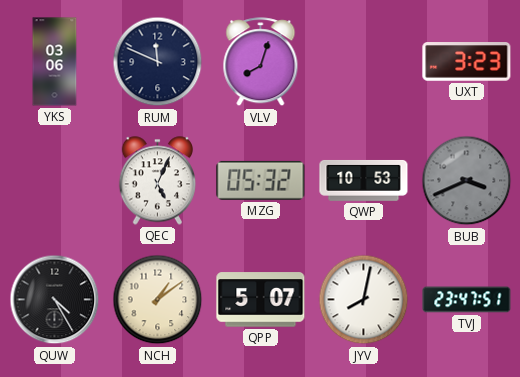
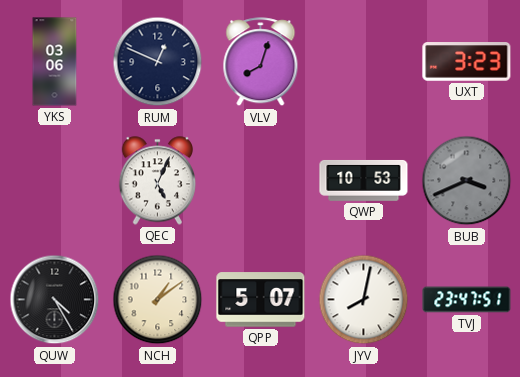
RUM: 11:49 -> 12:49 (158, 62)
MZG: 05:32 -> none (261, 180)
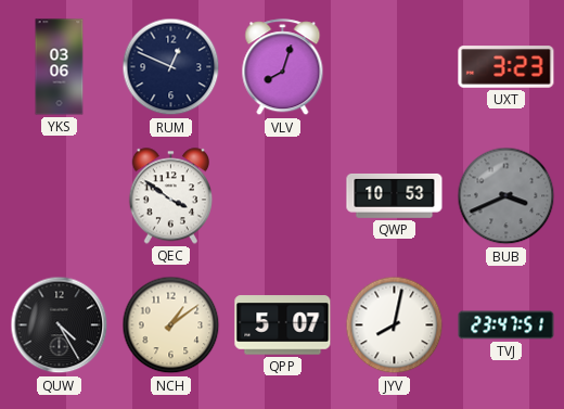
QEC: 5:04 -> 3:51 (170, 196)
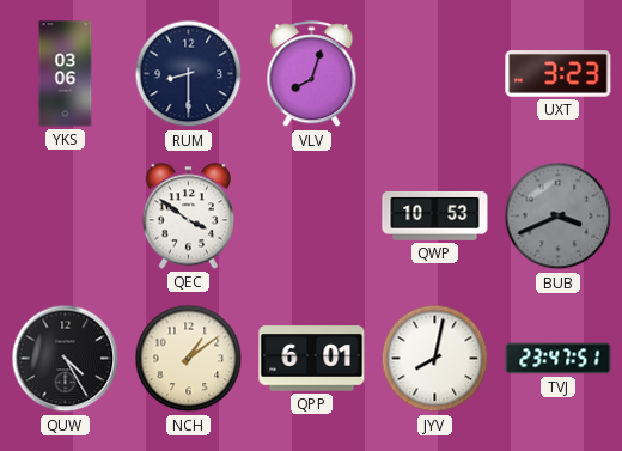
RUM: 12:49 -> 8:30 (189, 74)
QPP: 5:07 -> 6:01 (312, 359)
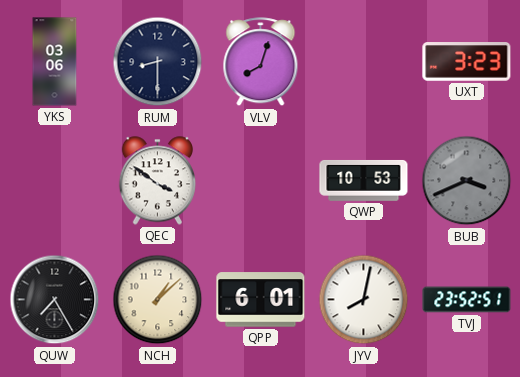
QUW: 4:25 -> 7:25 (55, 300)
NCH: 1:09 -> 1:08 (158, 300)
TVJ: 23:47 -> 23:52 (467, 300)
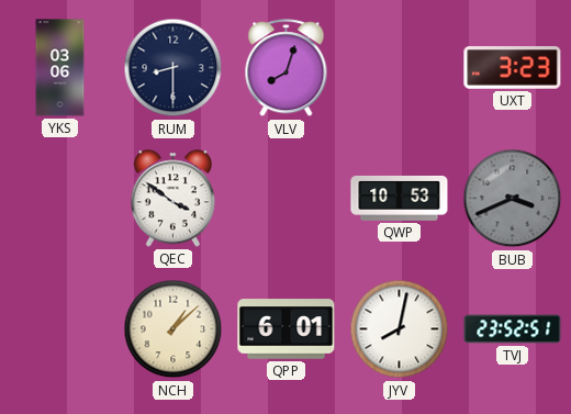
QUW: 7:25 -> none (55, 300)
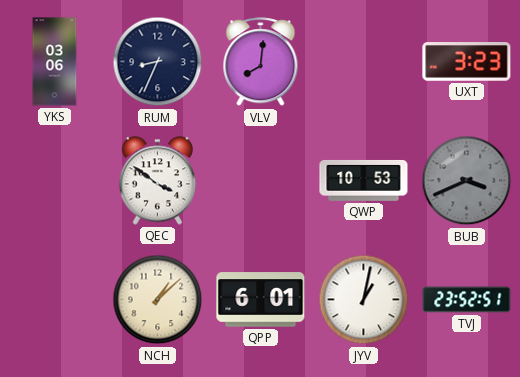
RUM: 8:30 -> 8:34 (158, 62)
VLV: 8:03 -> 8:01 (261, 62)
JYV: 8:02 -> 1:02 (364, 300)
